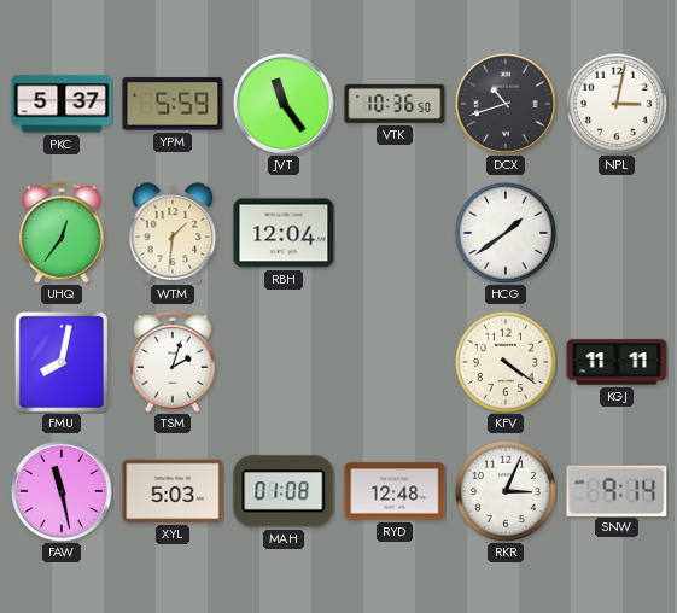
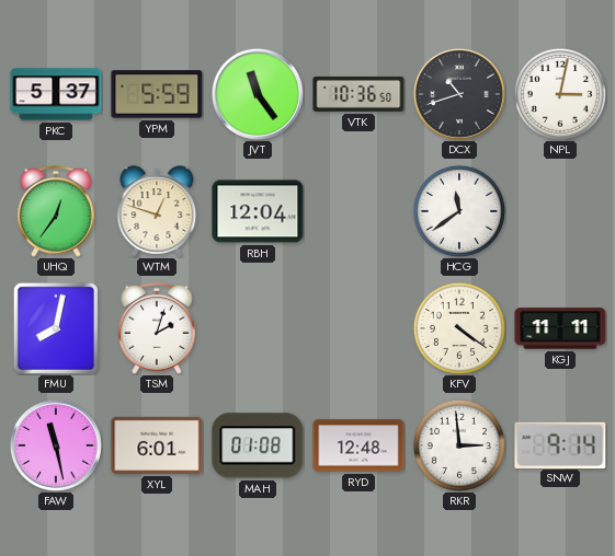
WTM: 1:31 -> 12:48 (157, 211)
HCG: 1:39 -> 11:39 (459, 211)
XYL: 5:03 -> 6:01 (157, 445)
RKR: 3:04 -> 2:59 (459, 445)
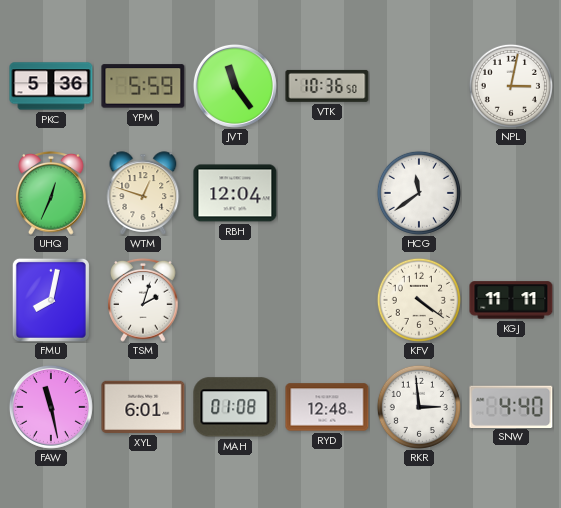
PKC: 5:37 -> 5:36 (51, 86)
DCX: 10:42 -> none (459, 94)
UHQ: 12:36 -> 12:34 (51, 193)
SNW: 9:14 -> 4:40 (511, 406)
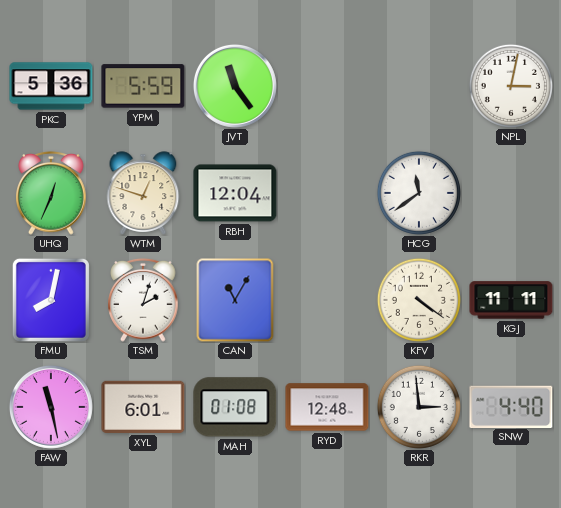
VTK: 10:36 -> none (327, 86)
CAN: none -> 11:05 (235, 300)
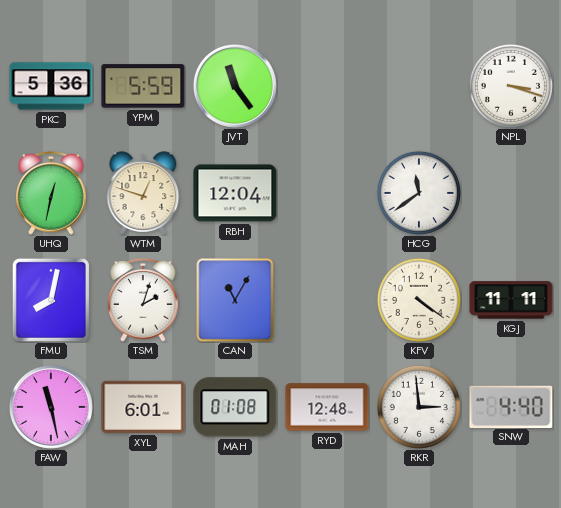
NPL: 3:02 -> 3:18 (511, 86)
UHQ: 12:34 -> 12:32 (51, 193)
